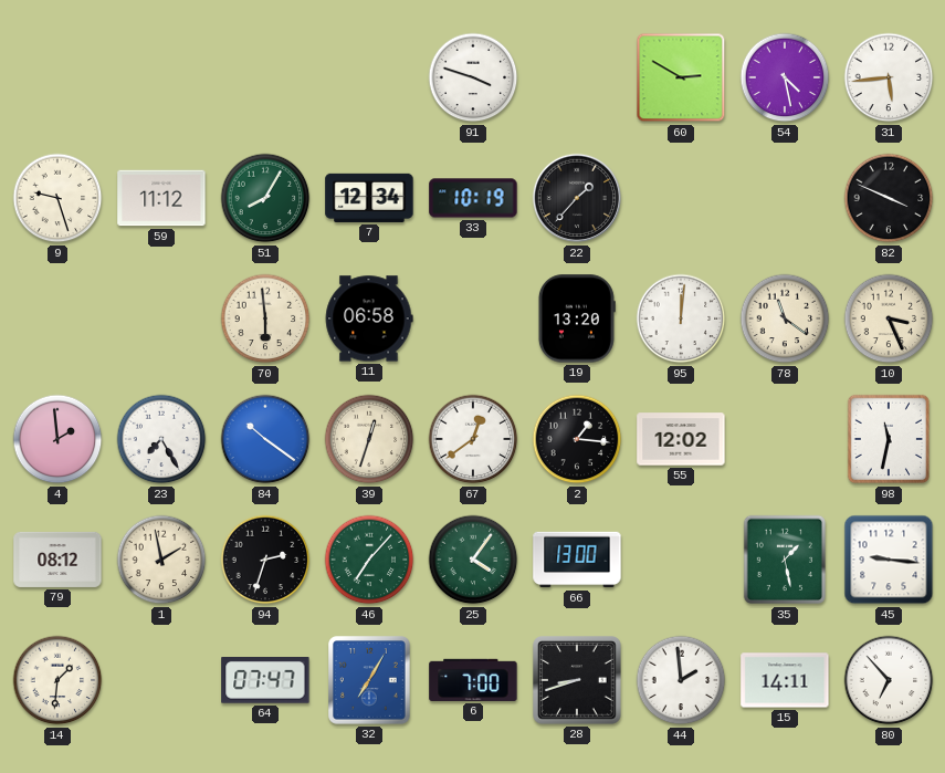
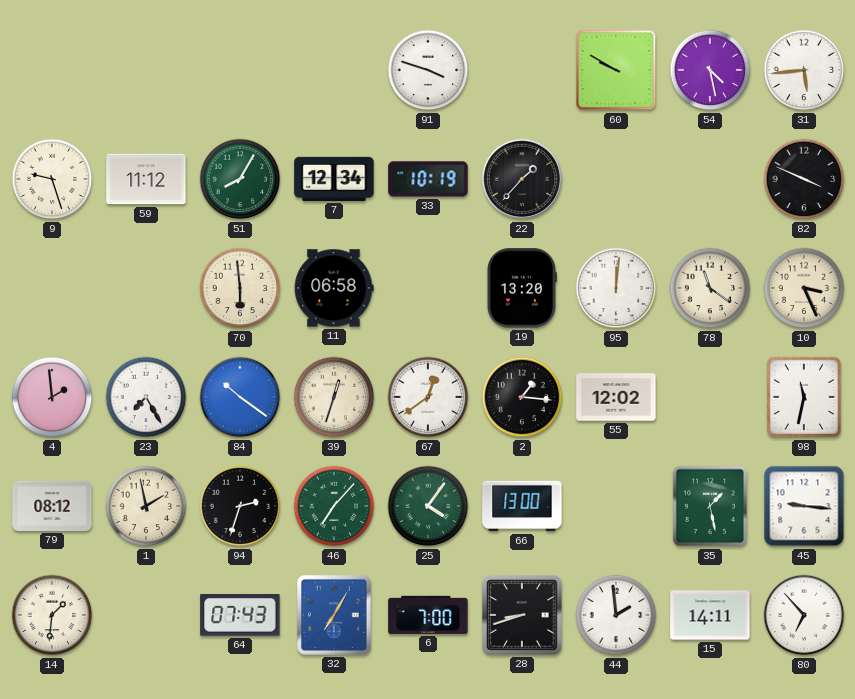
60: 2:50 -> 9:50 (616, 70)
64: 07:47 -> 07:43 (240, 616)
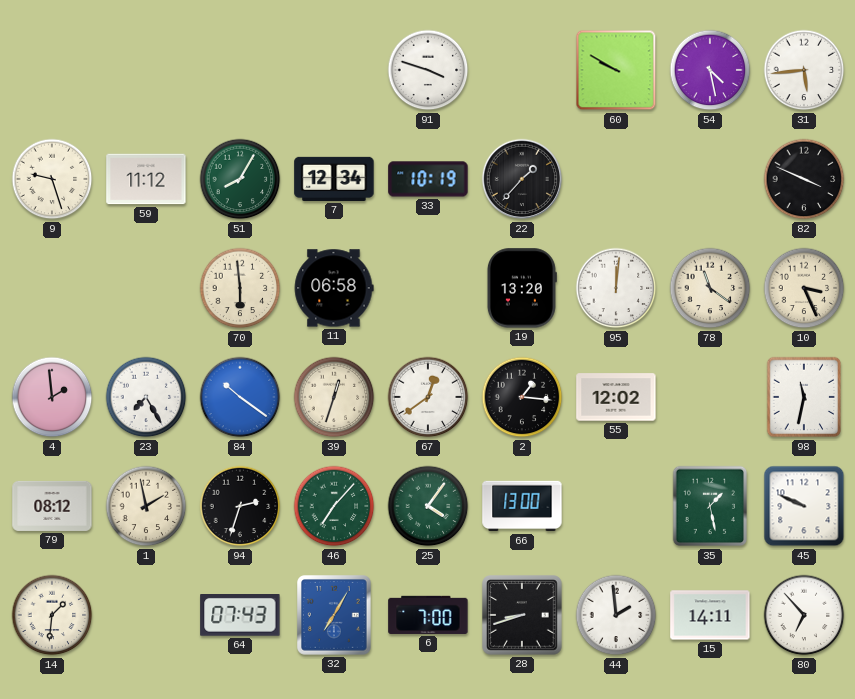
45: 9:16 -> 9:49 (804, 506)
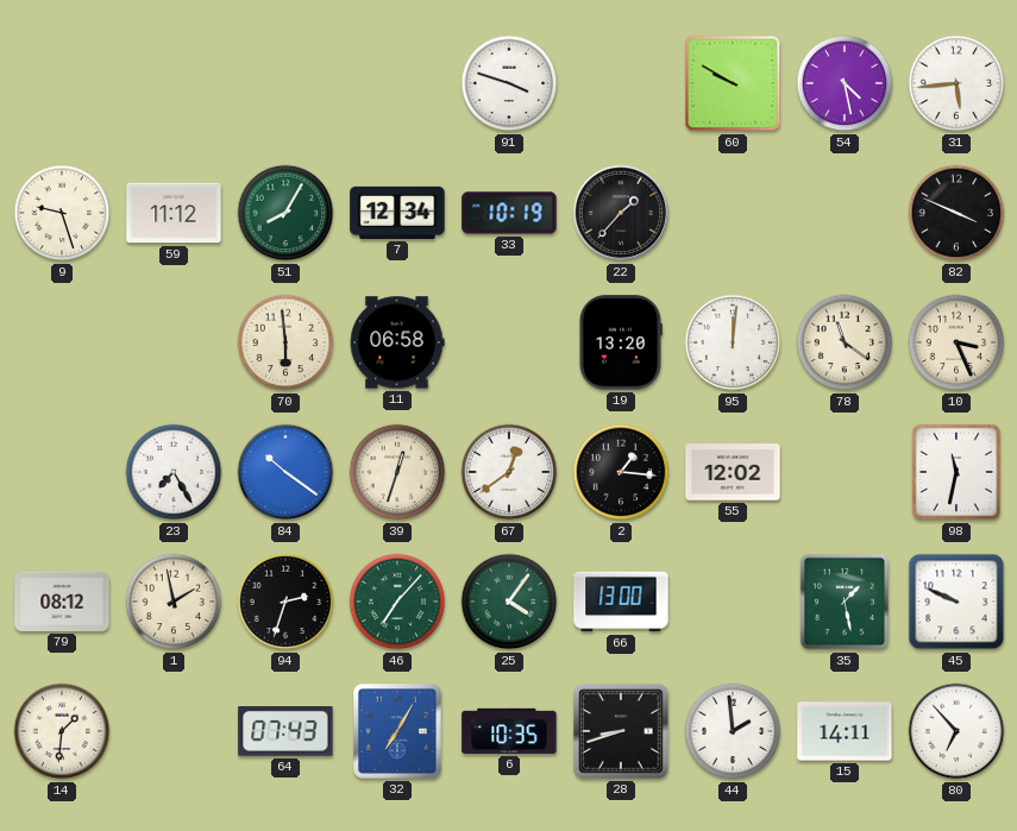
4: 1:59 -> none (52, 397)
6: 7:00 -> 10:35 (509, 731)
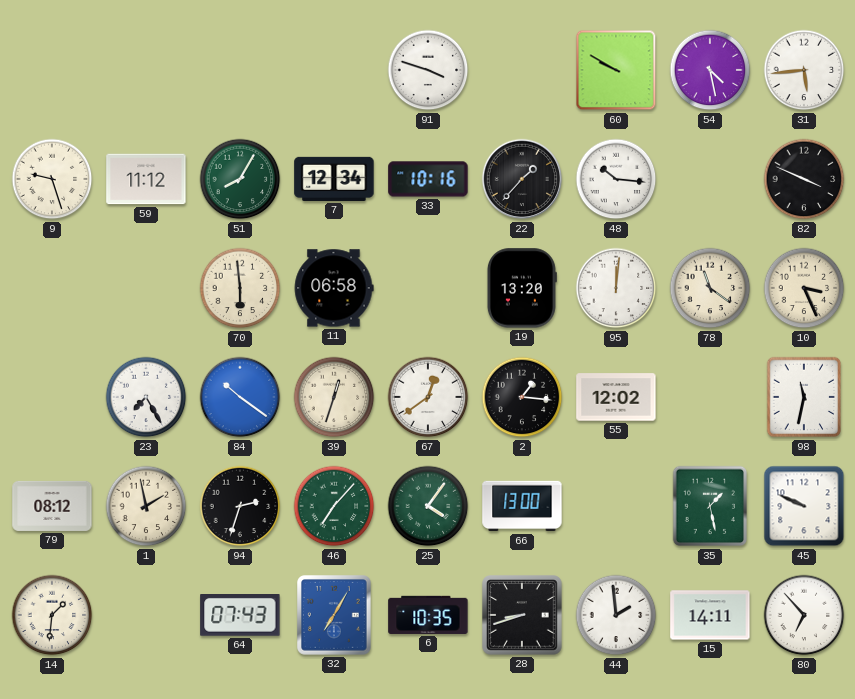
33: 10:19 -> 10:16 (428, 179)
48: none -> 10:16 (616, 179)
